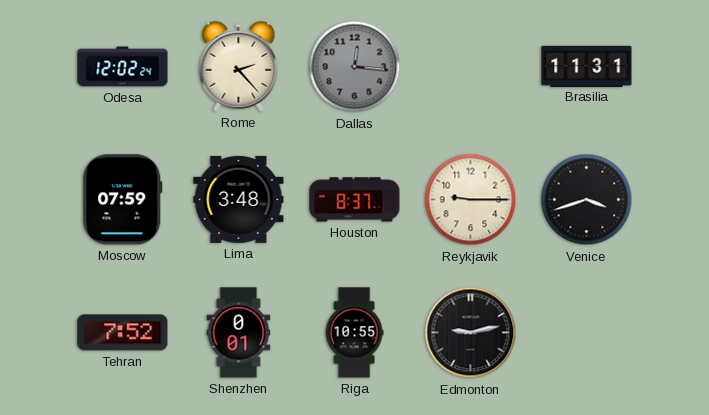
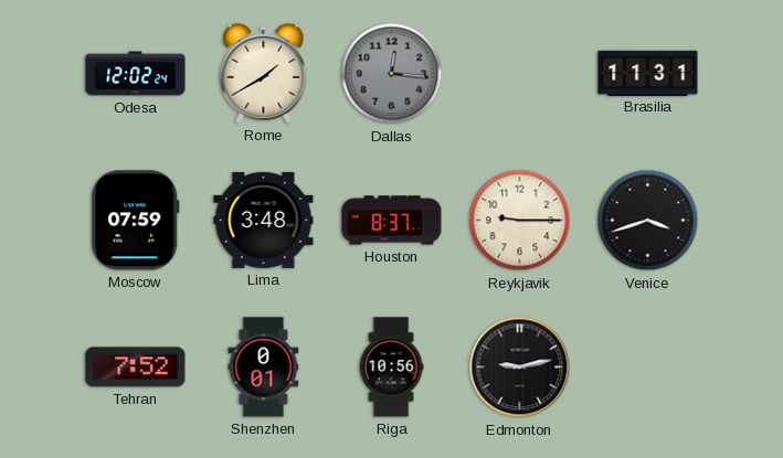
Rome: 2:23 -> 1:40 (264, 73)
Riga: 10:55 -> 10:56 (391, 368)
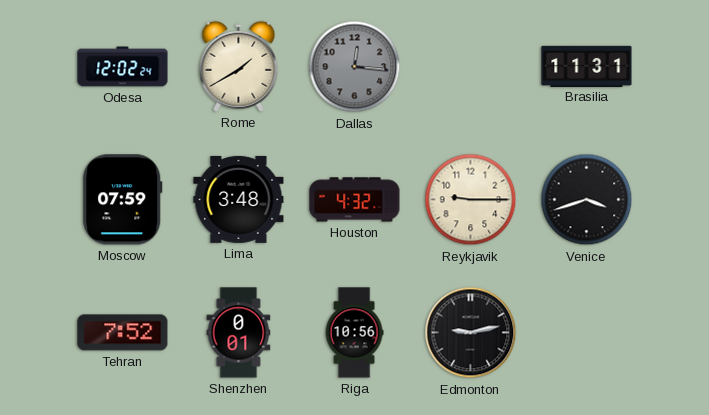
Houston: 8:37 -> 4:32 (355, 200)
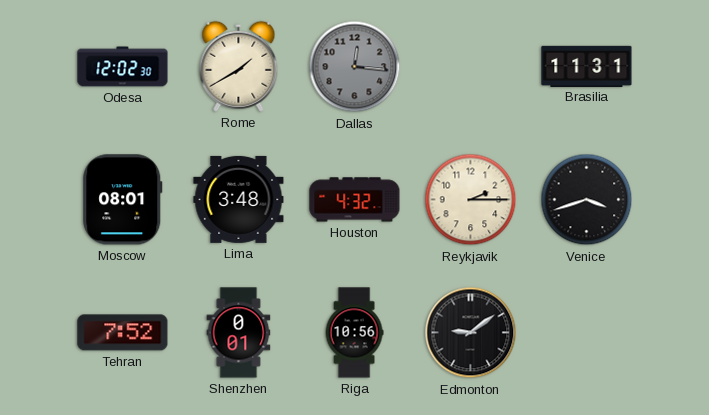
Odesa: 12:02:24 -> 12:02:30 (123, 67)
Moscow: 07:59 -> 08:01 (123, 200)
Reykjavik: 9:15 -> 2:15 (471, 200)
Edmonton: 9:13 -> 9:09 (471, 333)
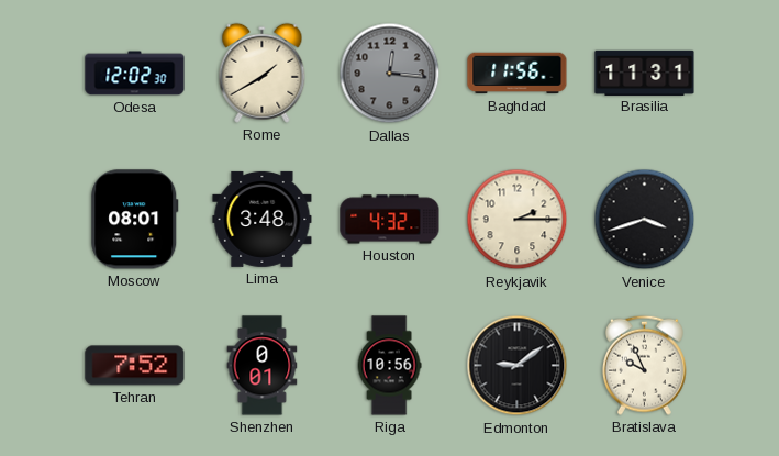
Baghdad: none -> 11:56 (518, 74)
Bratislava: none -> 9:56 (644, 365)
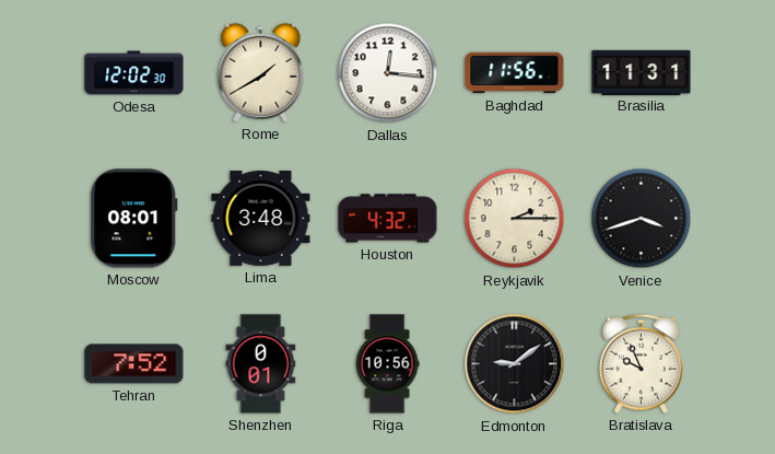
Dallas dial: grey -> white (388, 73)
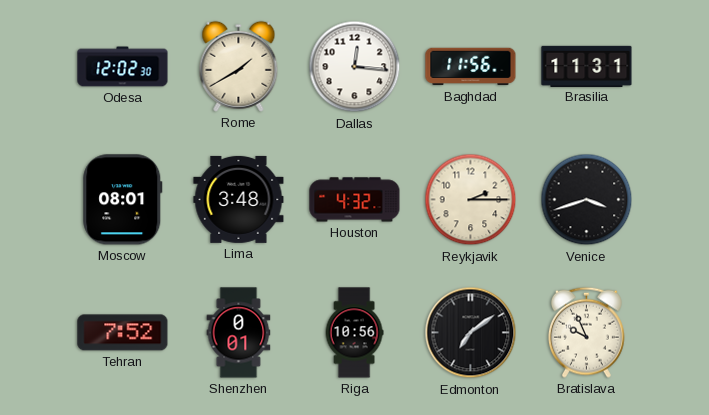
Edmonton: 9:09 -> 7:09 (471, 333)
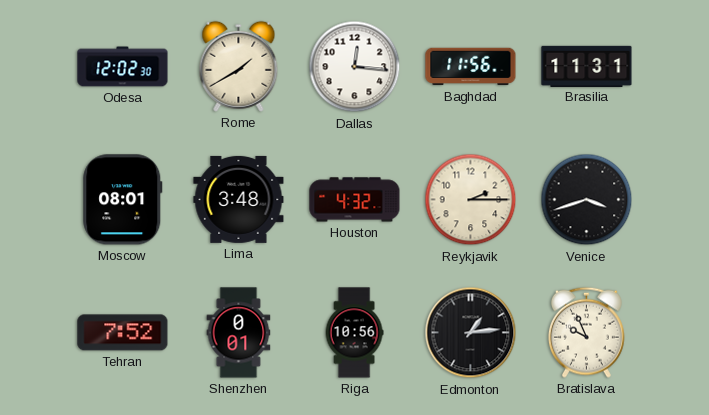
Edmonton: 7:09 -> 1:14 (471, 333)
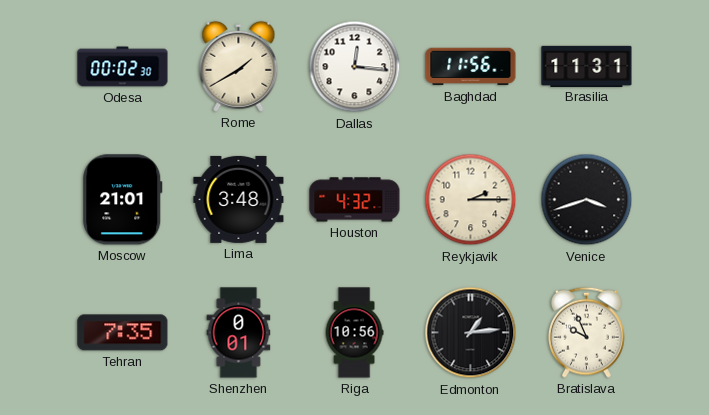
Odesa: 12:02 -> 00:02 (123, 67)
Moscow: 08:01 -> 21:01 (123, 200)
Tehran: 7:52 -> 7:35 (123, 333)
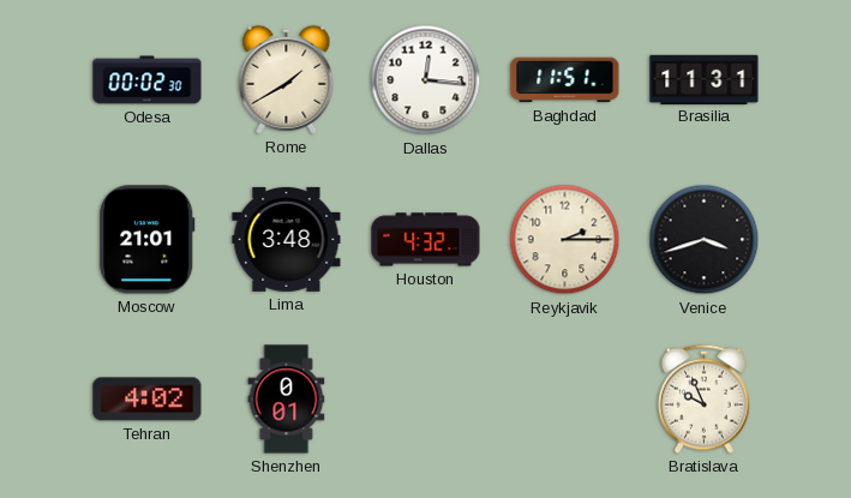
Baghdad: 11:56 -> 11:51 (565, 80)
Tehran: 7:35 -> 4:02 (148, 400)
Riga: 10:56 -> none (354, 333)
Edmonton: 1:14 -> none (471, 333)
